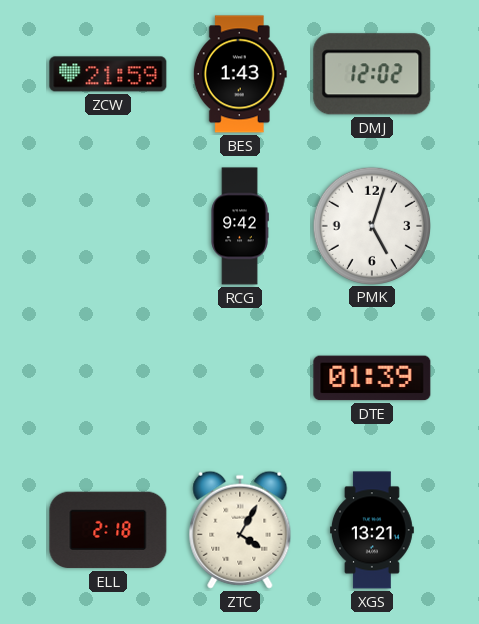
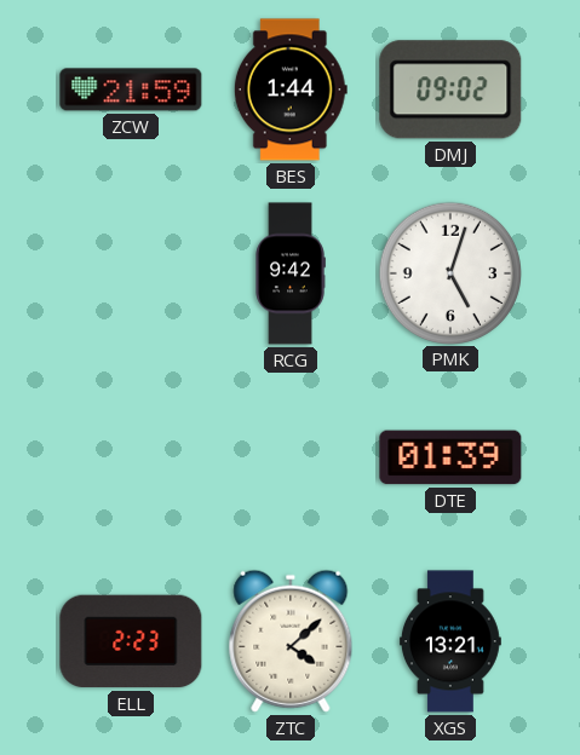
BES: 1:43 -> 1:44 (291, 90)
DMJ: 12:02 -> 09:02 (450, 90)
ELL: 2:18 -> 2:23 (131, 641)
ZTC: 4:05 -> 4:08 (291, 641)
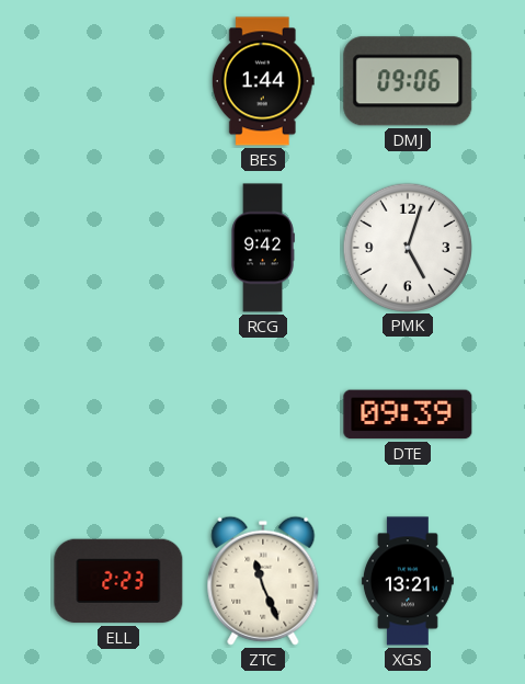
ZCW: 21:59 -> none (131, 90)
DMJ: 09:02 -> 09:06 (408, 81)
DTE: 01:39 -> 09:39 (408, 414)
ZTC: 4:08 -> 11:26 (263, 581)
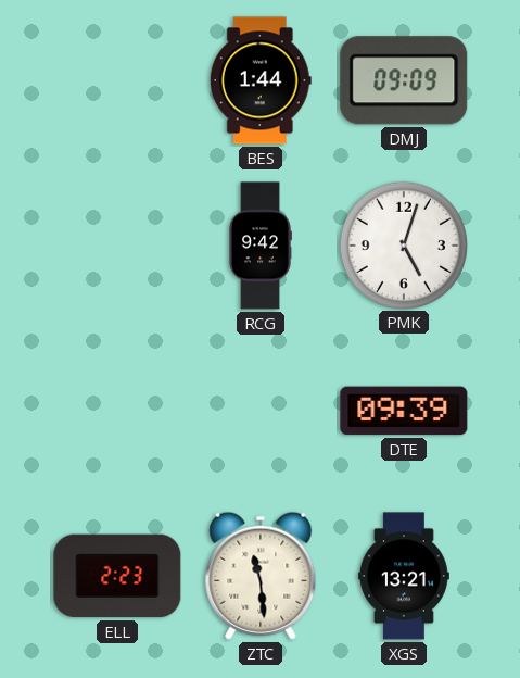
DMJ: 09:06 -> 09:09 (404, 80)
ZTC: 11:26 -> 11:29 (261, 576)
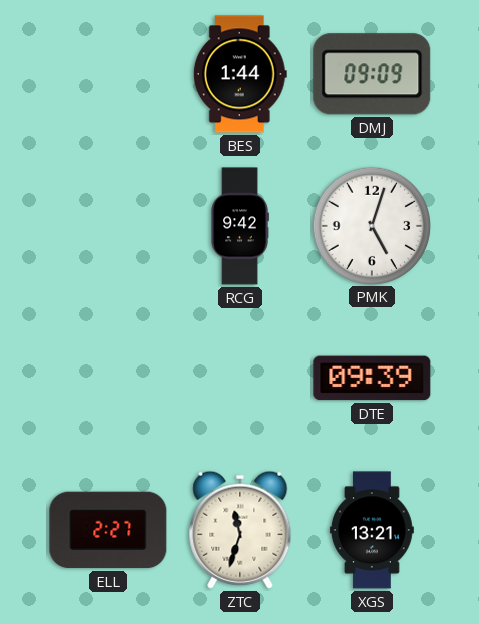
ELL: 2:23 -> 2:27 (108, 530)
ZTC: 11:29 -> 11:33 (240, 530)
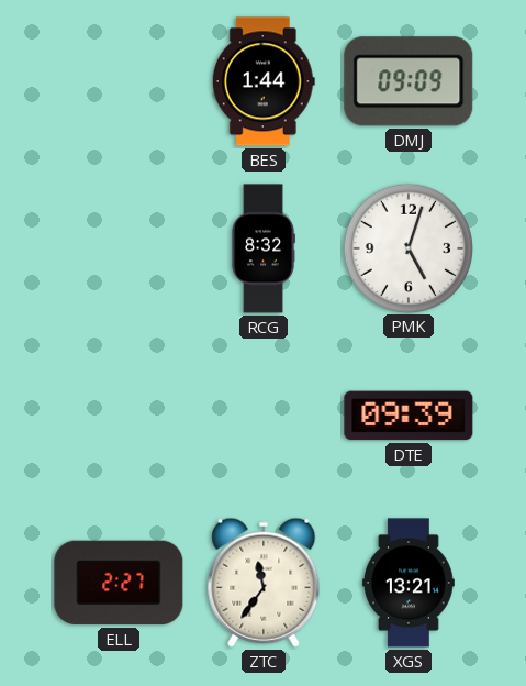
RCG: 9:42 -> 8:32 (264, 248)
ZTC: 11:33 -> 11:36 (264, 583)
